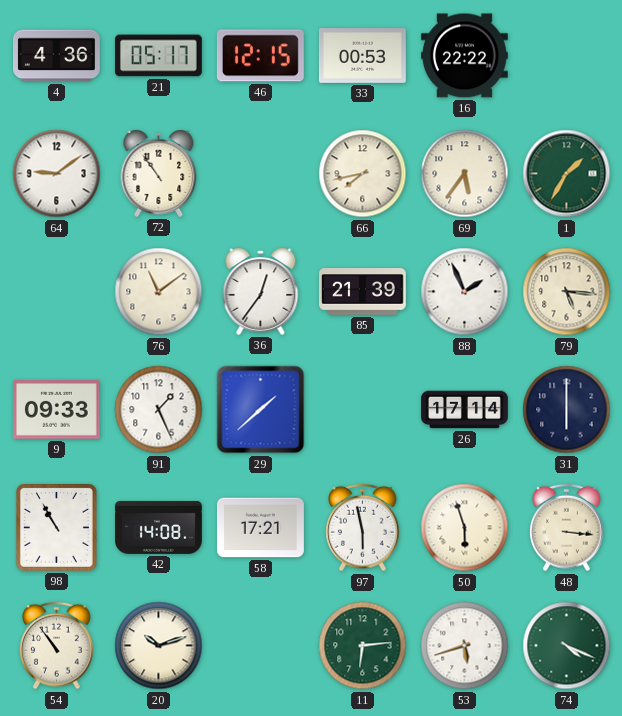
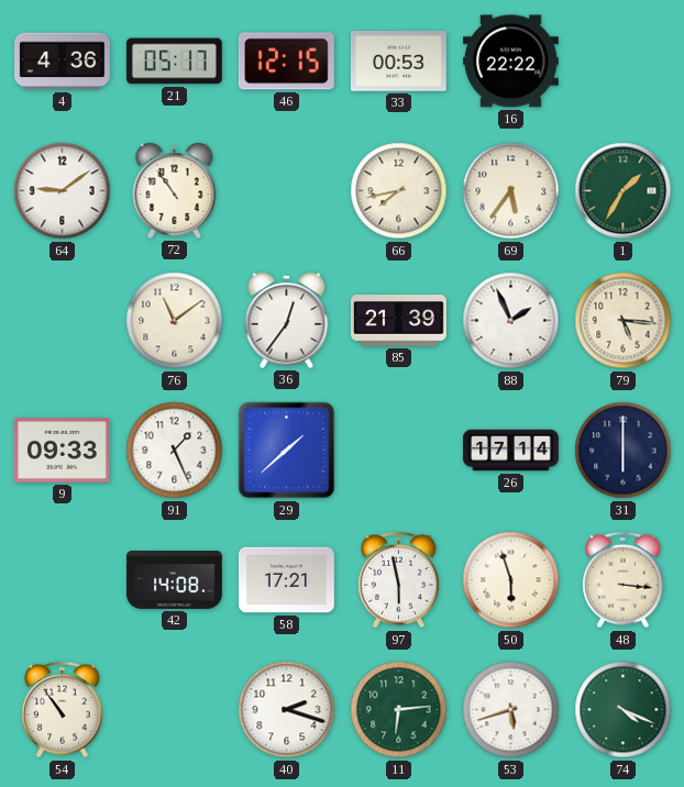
98: 10:55 -> none (56, 527)
20: 10:12 -> none (159, 646)
40: none -> 2:18 (287, 710)
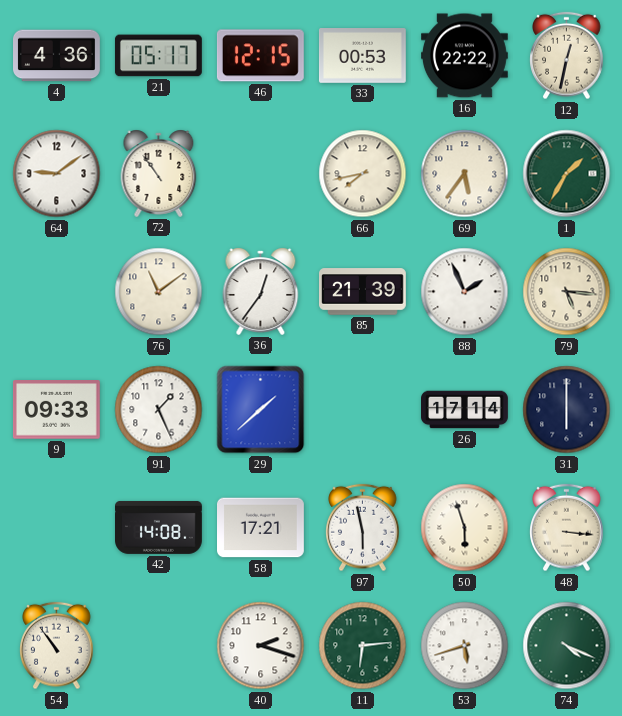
12: none -> 12:32 (567, 56)
